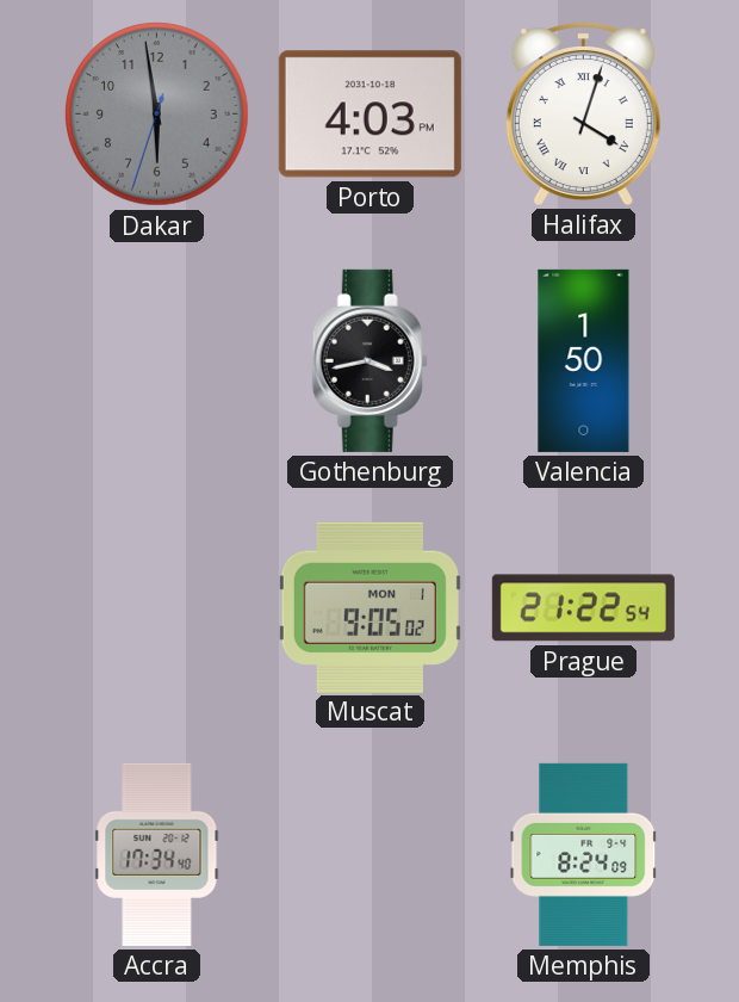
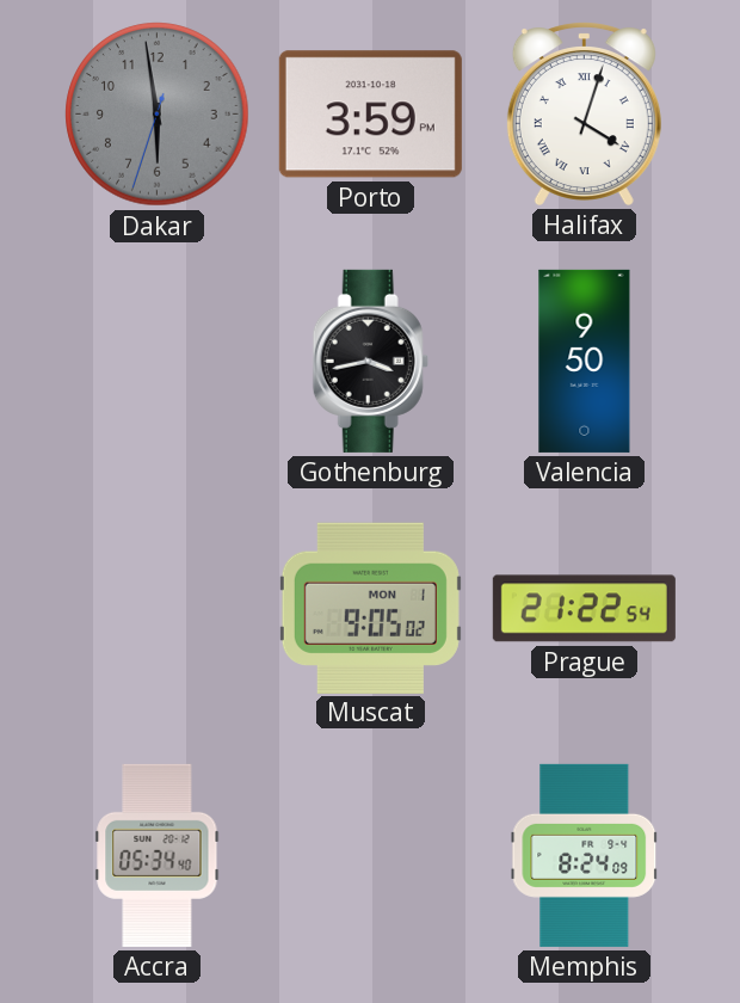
Porto: 4:03 -> 3:59 (370, 115)
Valencia: 1:50 -> 9:50 (585, 361)
Accra: 17:34 -> 05:34 (158, 855)
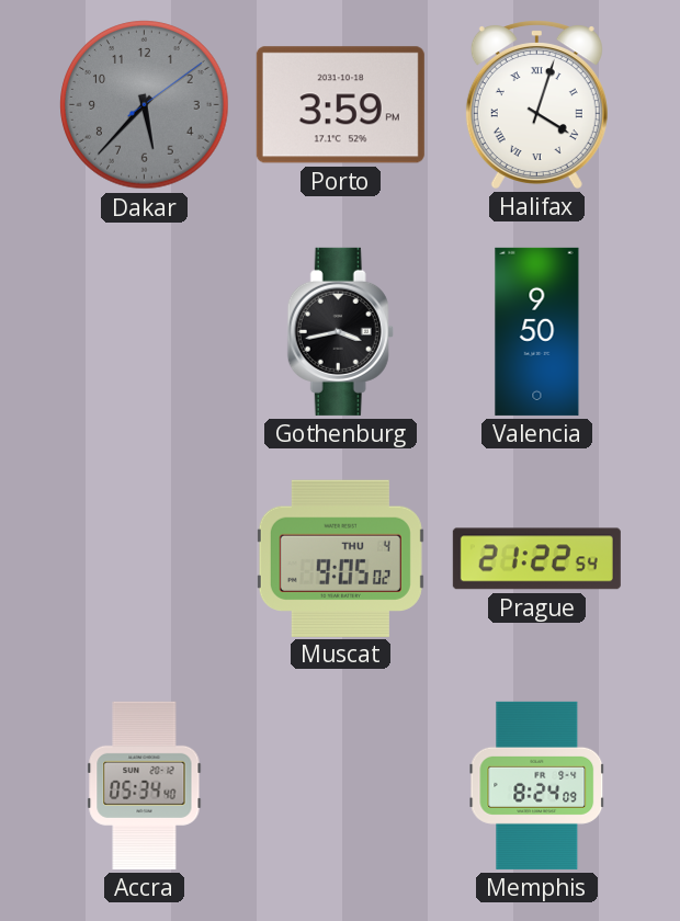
Dakar: 5:58 -> 5:37 (145, 105)
Muscat date: MON 1 -> THU 4 (340, 558)
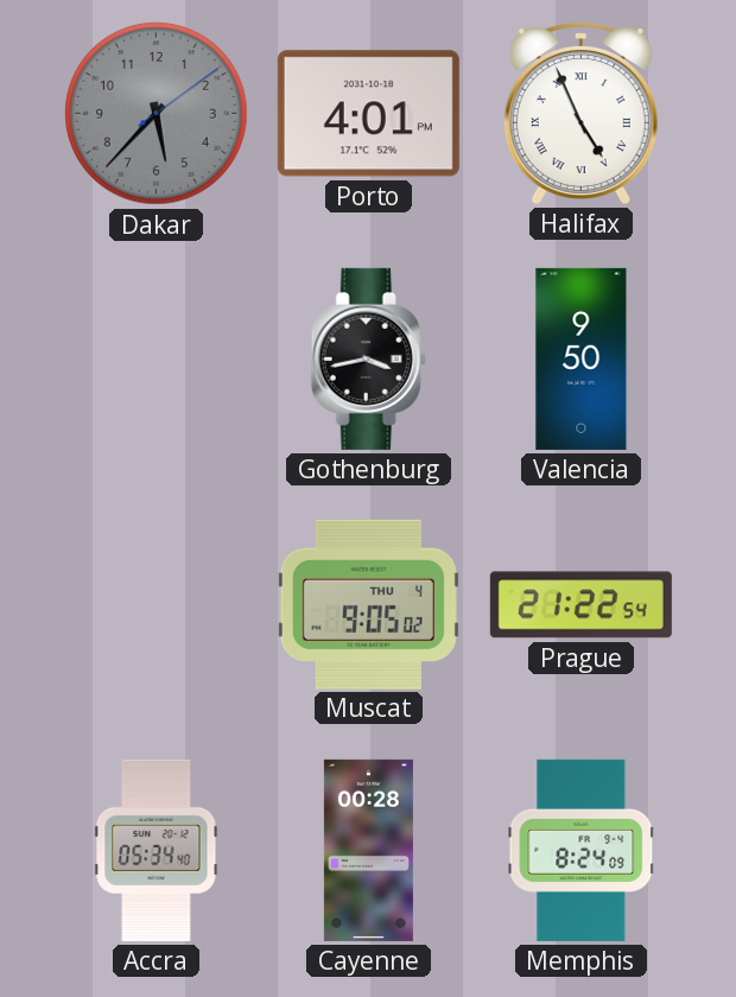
Porto: 3:59 -> 4:01 (368, 114)
Halifax: 4:03 -> 4:56 (580, 113)
Cayenne: none -> 00:28 (368, 850)
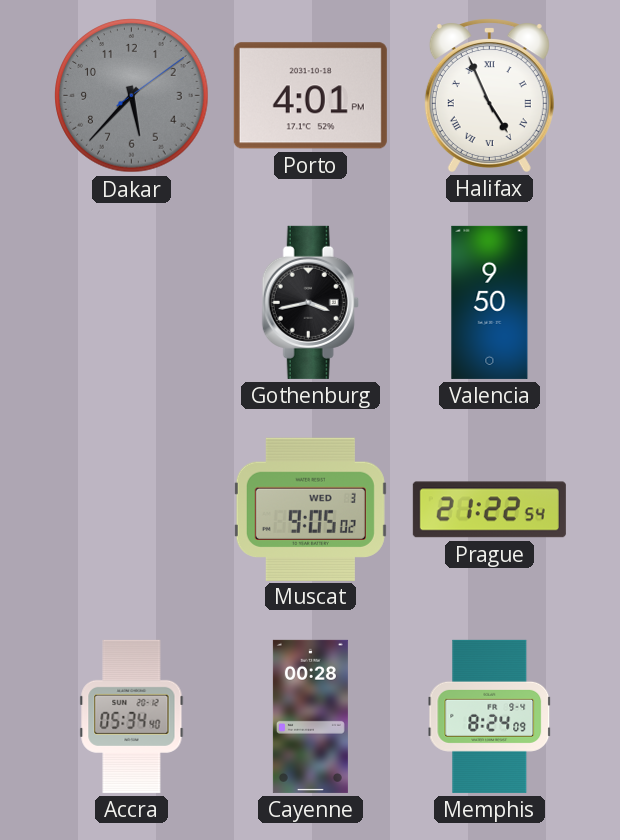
Muscat date: THU 4 -> WED 3 (310, 509)
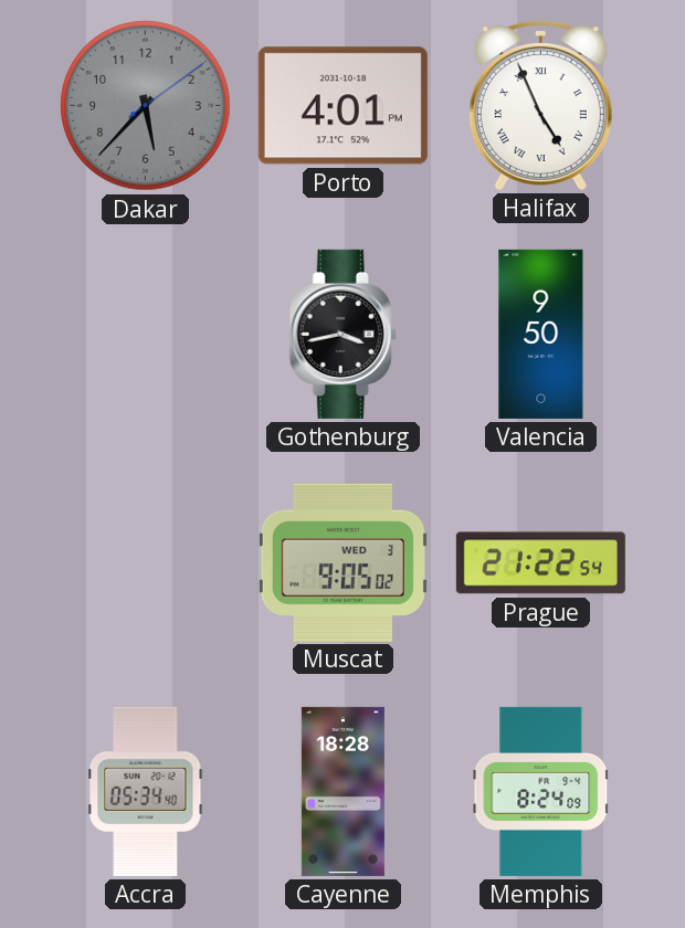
Cayenne: 00:28 -> 18:28 (342, 791)
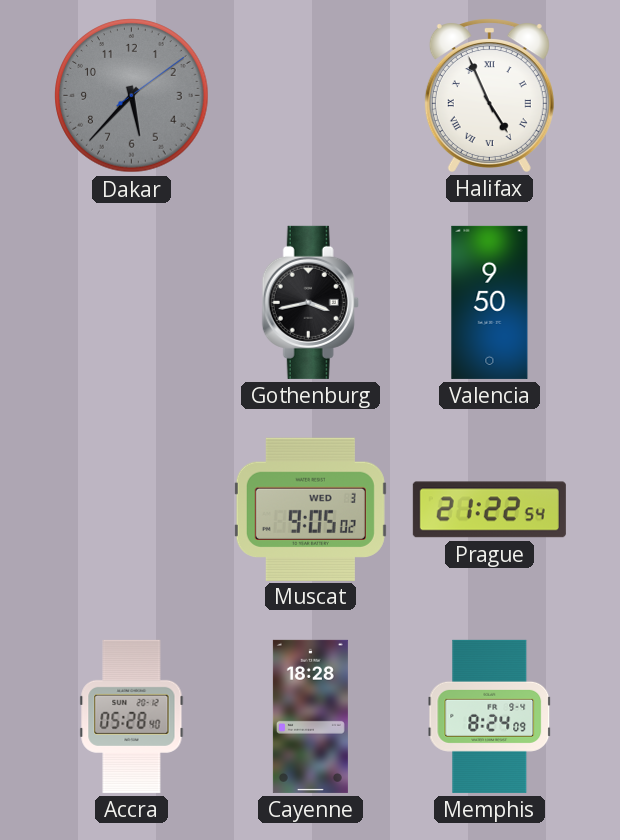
Porto: 4:01 -> none (342, 106)
Accra: 05:34 -> 05:28 (132, 716)
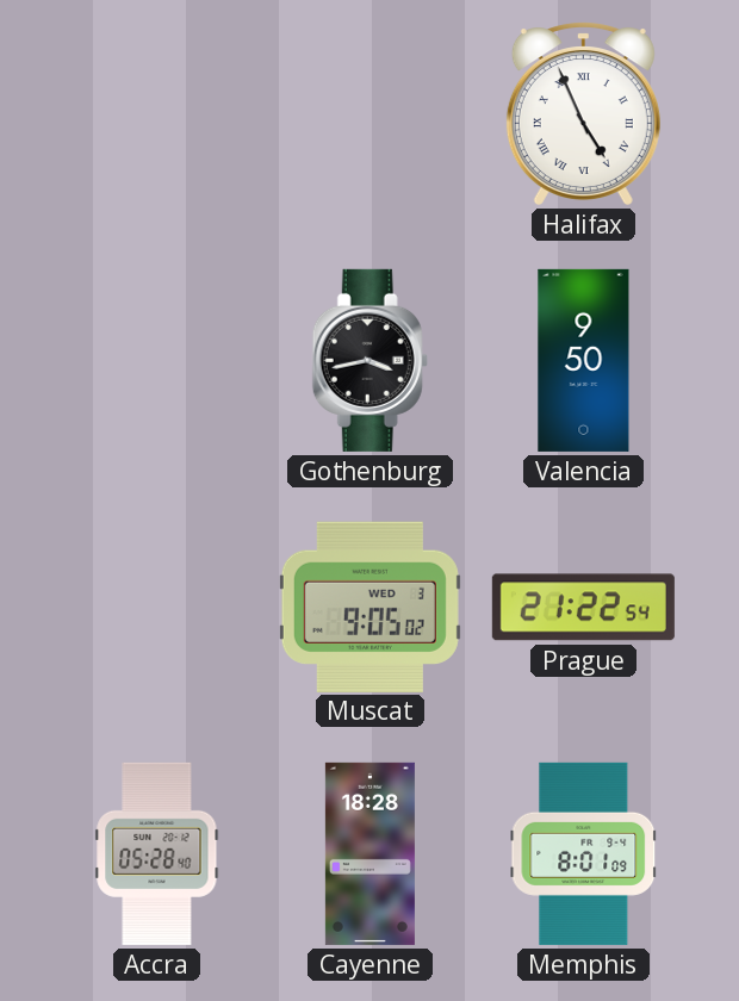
Dakar: 5:37 -> none (132, 96)
Memphis: 8:24 -> 8:01 (584, 853)
